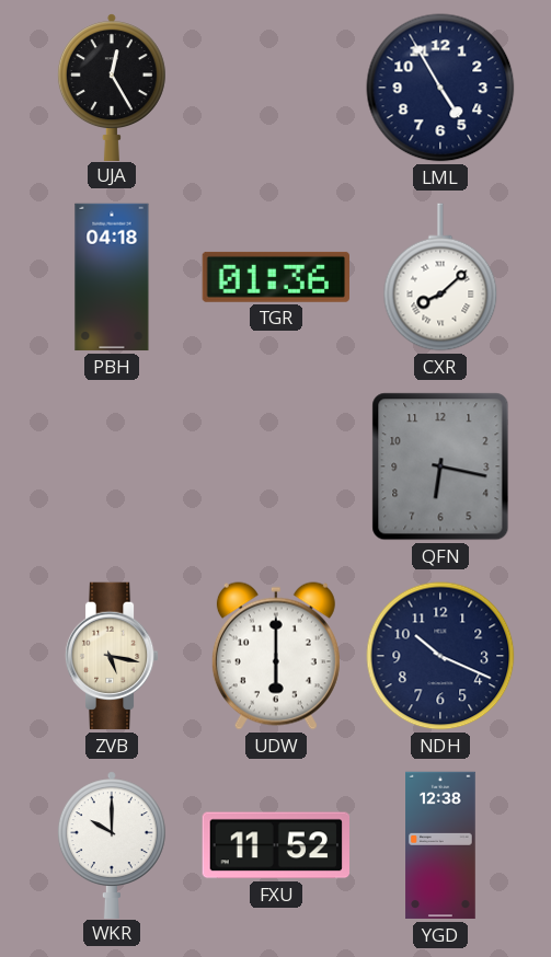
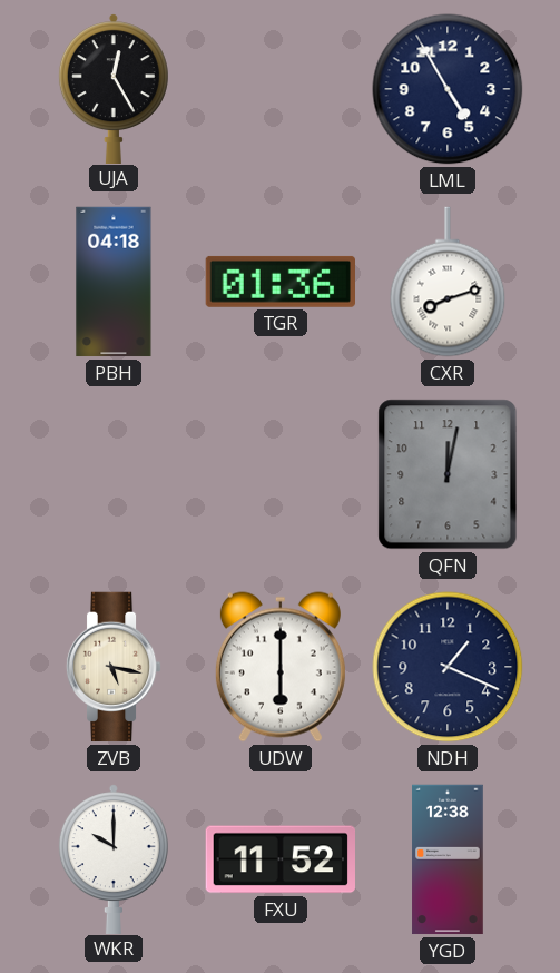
CXR: 8:08 -> 8:12 (448, 282)
QFN: 6:17 -> 12:02 (448, 474)
NDH: 10:19 -> 1:19 (448, 667)
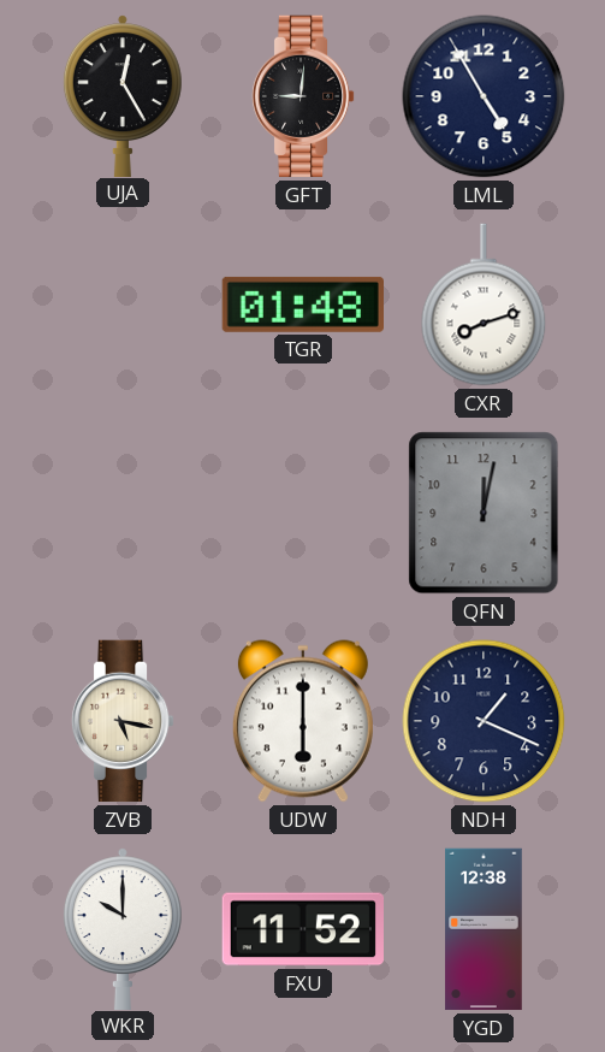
GFT: none -> 9:01 (303, 96)
PBH: 04:18 -> none (114, 282)
TGR: 01:36 -> 01:48 (302, 305)
